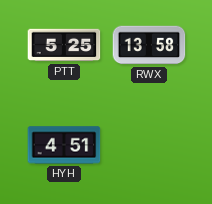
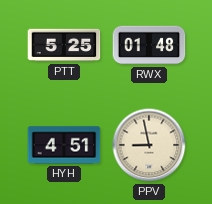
RWX: 13:58 -> 01:48 (149, 45)
PPV: none -> 8:58 (149, 145)
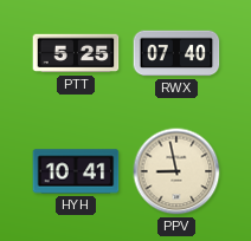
RWX: 01:48 -> 07:40 (176, 53)
HYH: 4:51 -> 10:41 (76, 171)
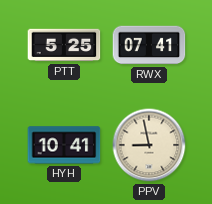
RWX: 07:40 -> 07:41 (149, 45)
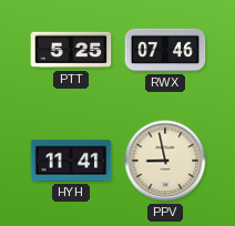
RWX: 07:41 -> 07:46 (165, 50)
HYH: 10:41 -> 11:41 (71, 161)
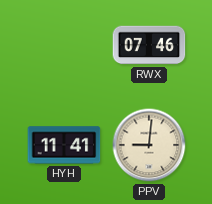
PTT: 5:25 -> none (71, 50)
PPV: 8:58 -> 9:01 (149, 145)
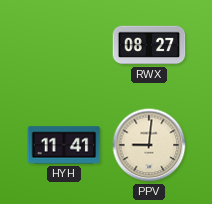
RWX: 07:46 -> 08:27 (149, 45)
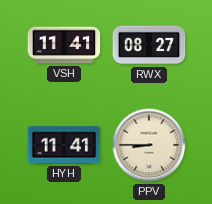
VSH: none -> 11:41 (64, 45)
PPV: 9:01 -> 8:45 (149, 145)
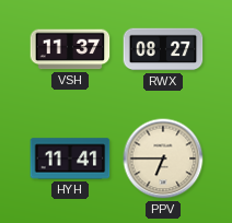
VSH: 11:41 -> 11:37 (70, 49)
PPV: 8:45 -> 6:45 (163, 159)
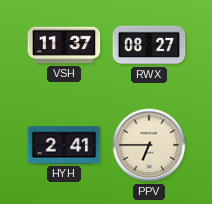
HYH: 11:41 -> 2:41 (64, 145)
